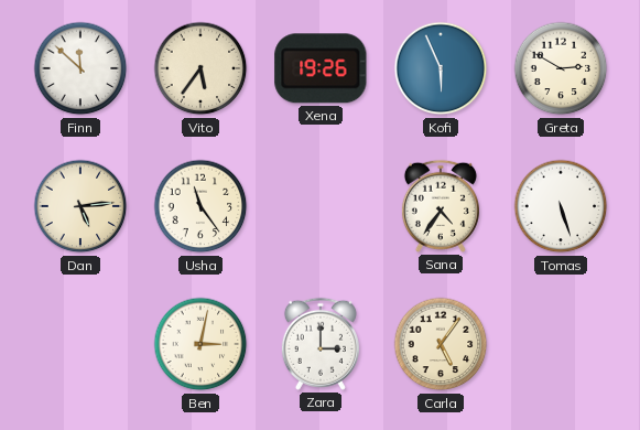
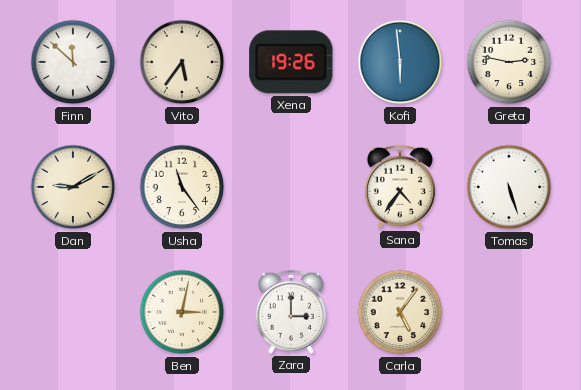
Kofi: 5:56 -> 5:59 (400, 62)
Greta: 2:50 -> 2:47 (509, 62)
Dan: 5:14 -> 9:10 (73, 187)
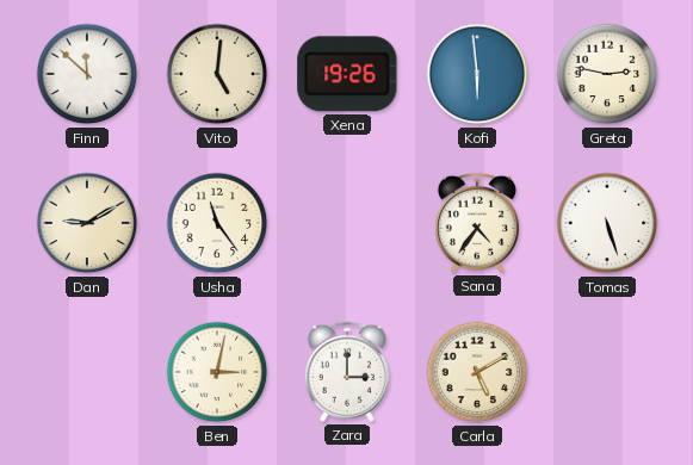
Vito: 5:36 -> 5:01 (217, 74)
Carla: 5:06 -> 5:10 (477, 372)
